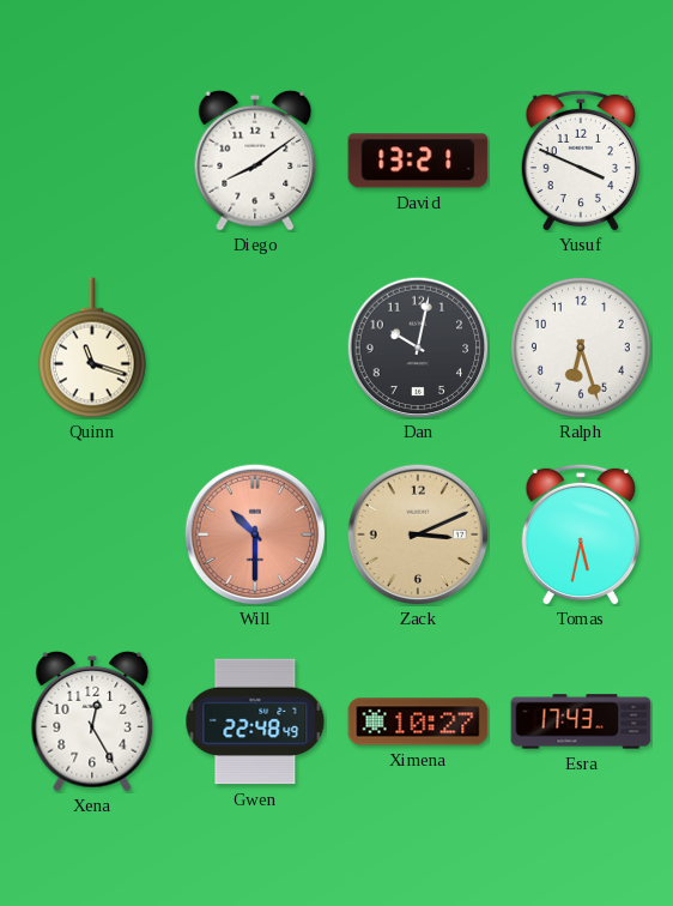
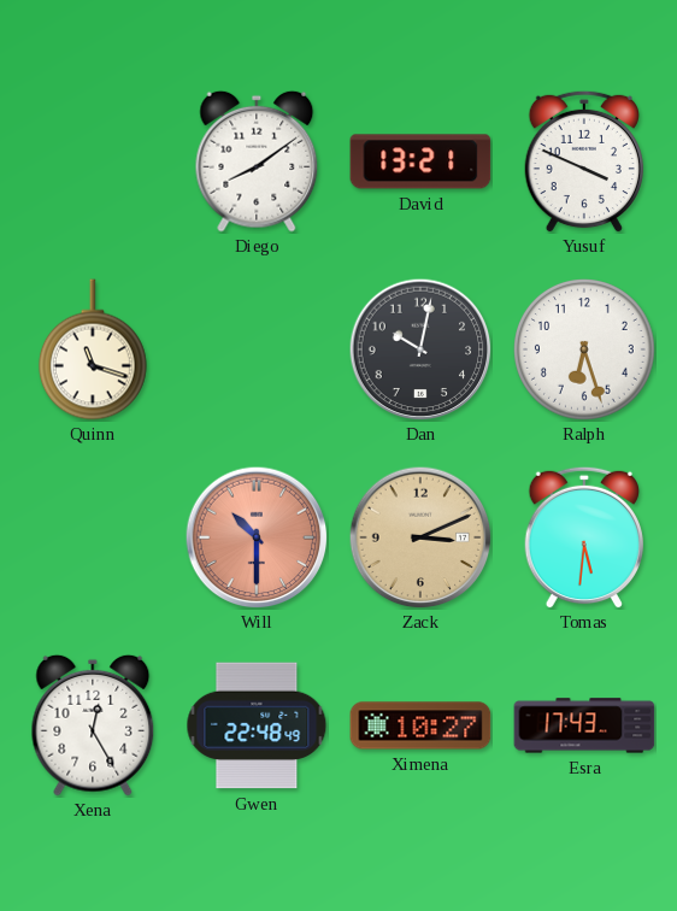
Tomas: 5:32 -> 5:31 (583, 537)
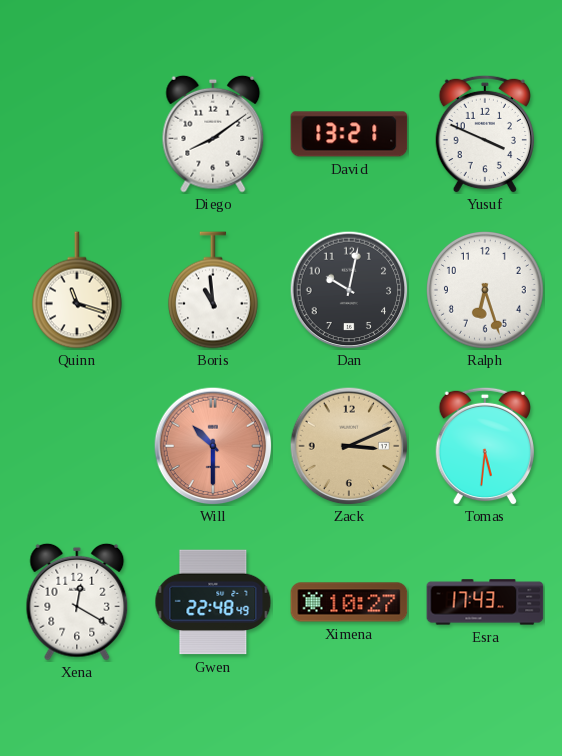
Boris: none -> 10:59 (213, 290)
Xena: 12:25 -> 12:20 (77, 602)
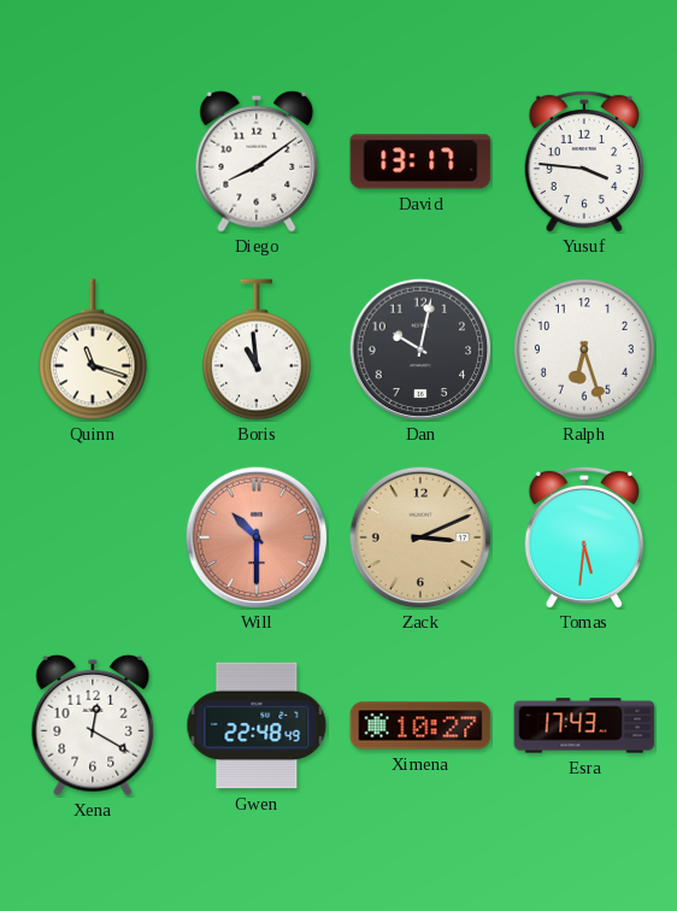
David: 13:21 -> 13:17 (420, 161)
Yusuf: 3:49 -> 3:46 (583, 161)
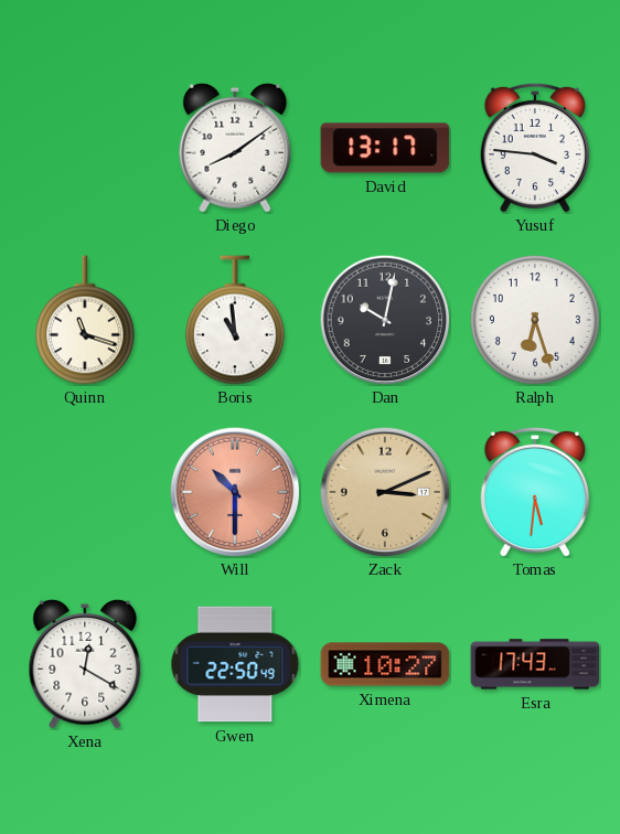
Gwen: 22:48 -> 22:50 (235, 664)
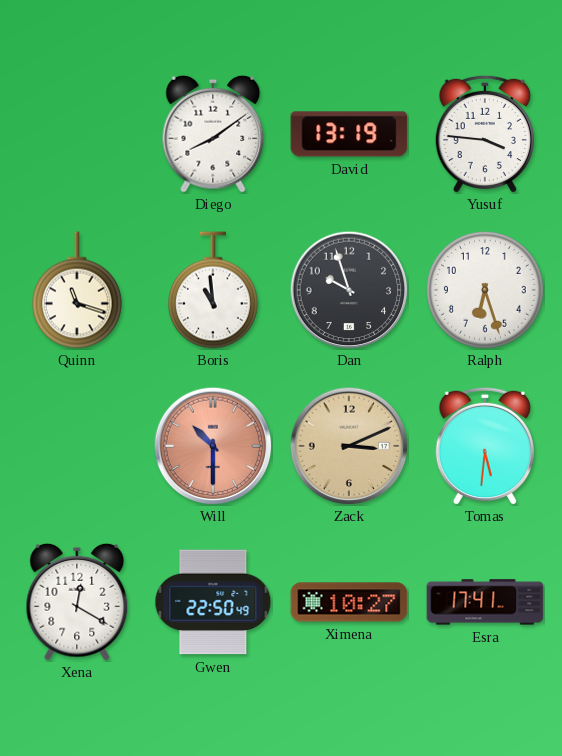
David: 13:17 -> 13:19 (349, 134)
Dan: 10:02 -> 9:57 (349, 290)
Esra: 17:43 -> 17:41 (485, 602)
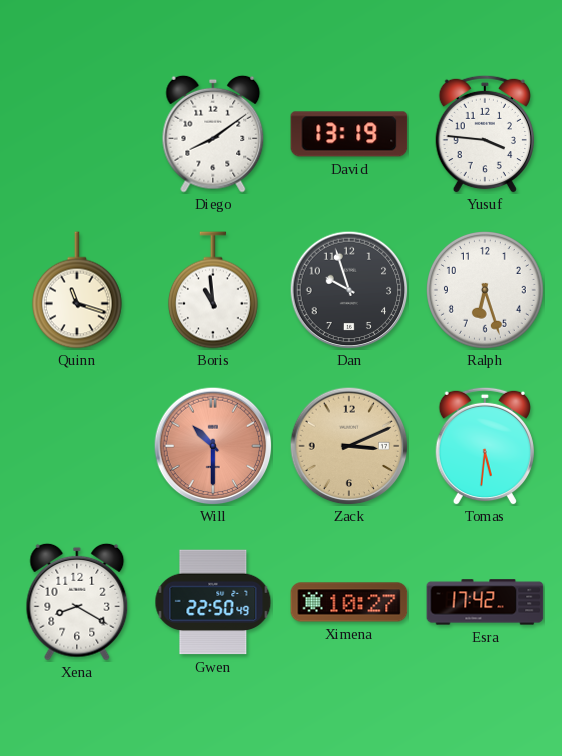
Xena: 12:20 -> 8:20 (77, 602)
Esra: 17:41 -> 17:42 (485, 602)
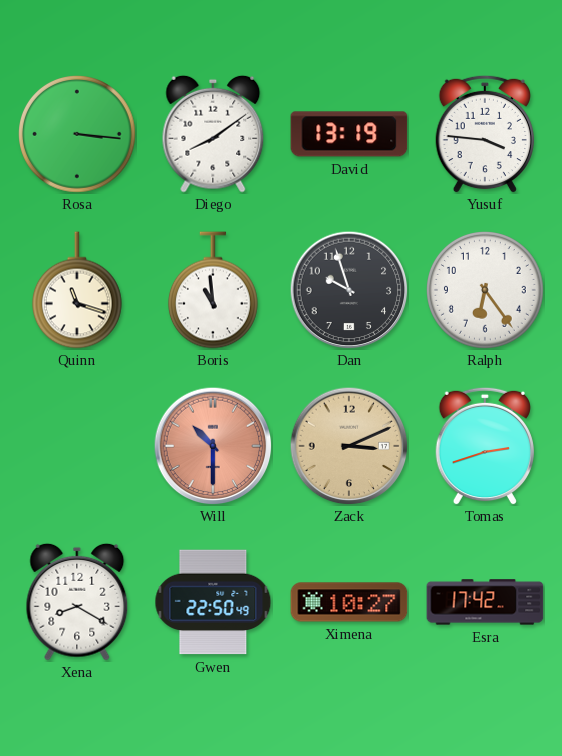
Rosa: none -> 3:16 (78, 135)
Ralph: 6:27 -> 6:24 (486, 291)
Tomas: 5:31 -> 2:42 (484, 446)
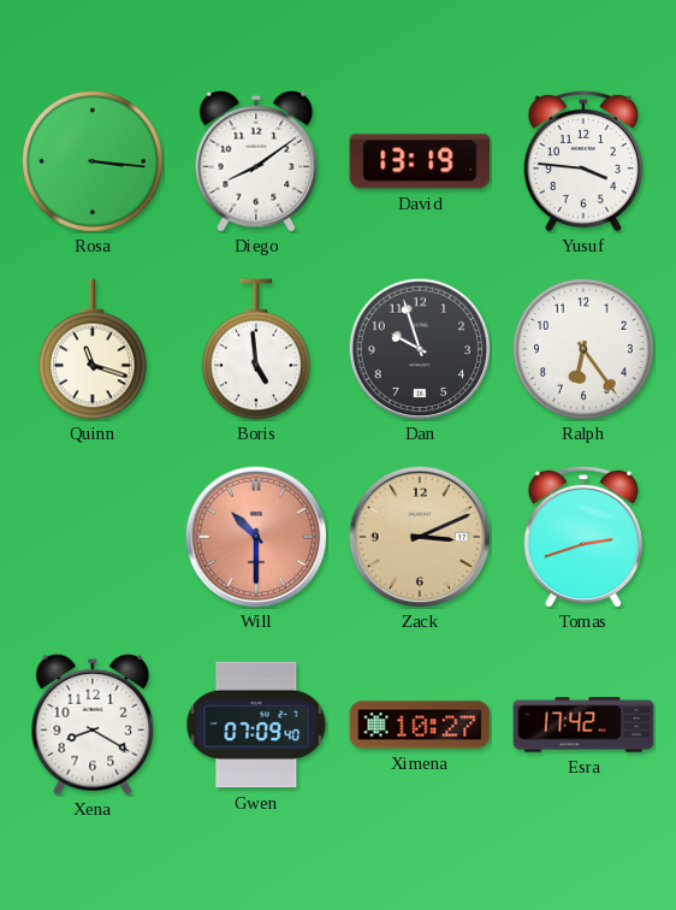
Boris: 10:59 -> 4:59 (256, 349)
Gwen: 22:50 -> 07:09 (256, 725)
